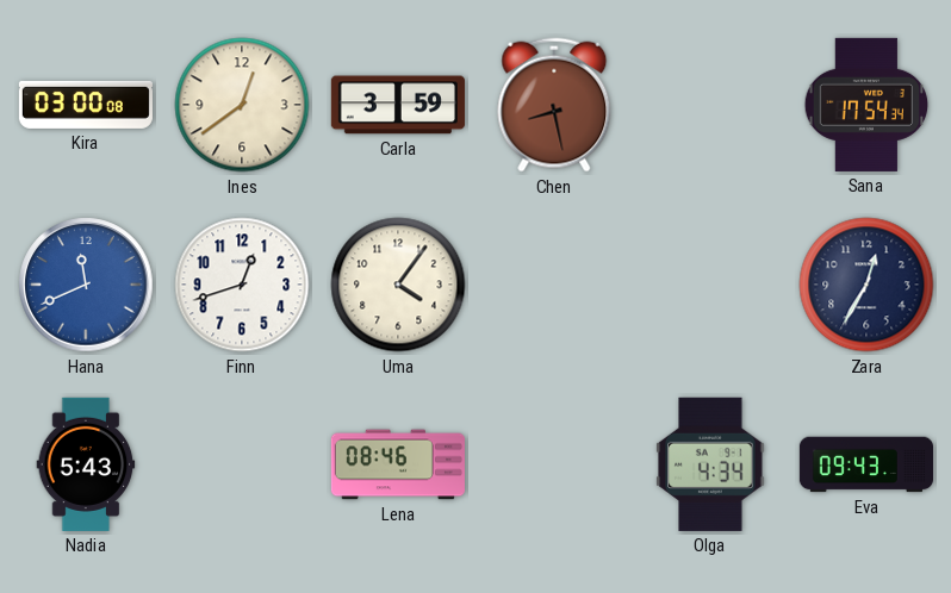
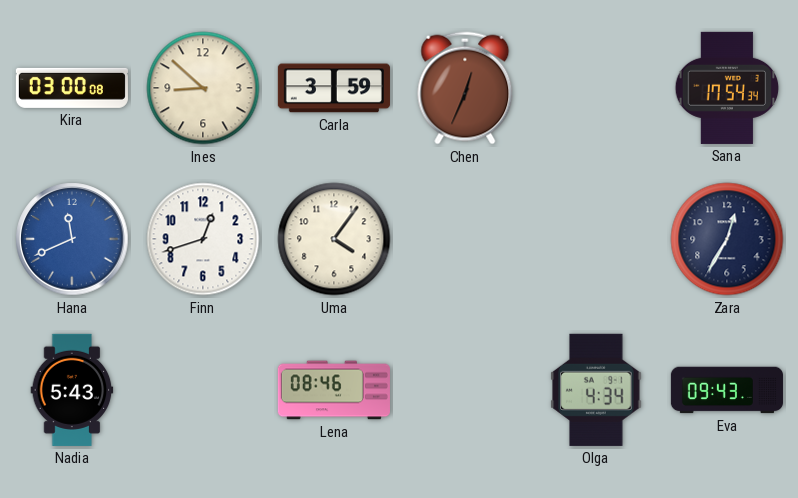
Ines: 12:39 -> 8:52 (203, 88)
Chen: 8:28 -> 12:34 (465, 88)
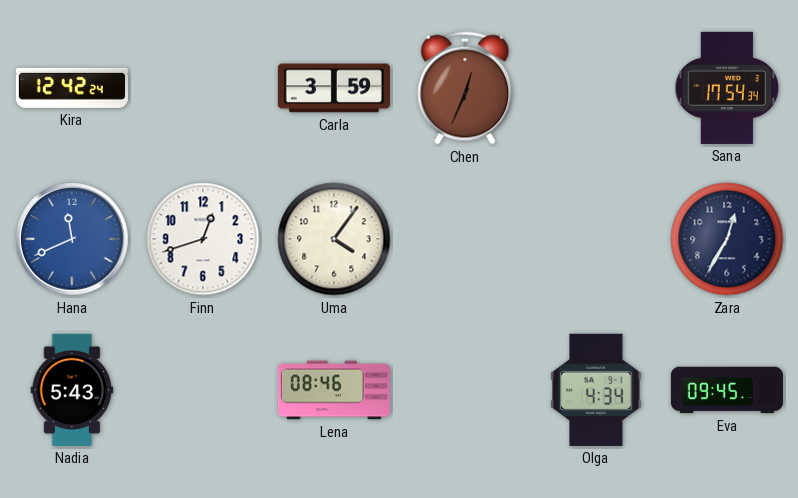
Kira: 03:00 -> 12:42 (72, 88)
Ines: 8:52 -> none (203, 88)
Eva: 09:43 -> 09:45 (727, 390)
